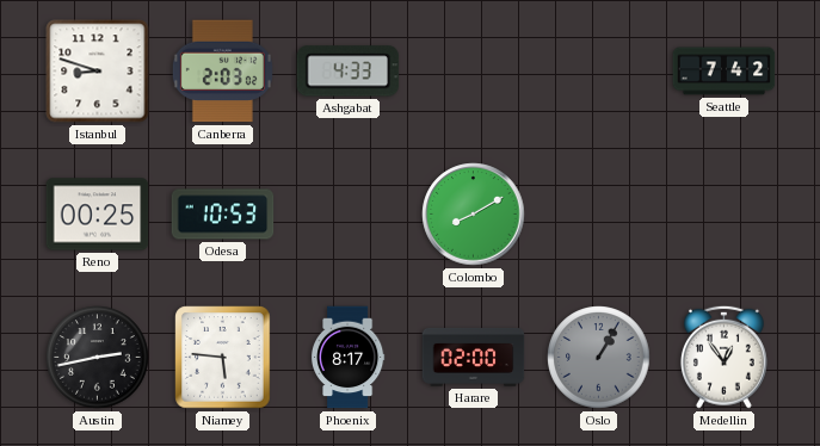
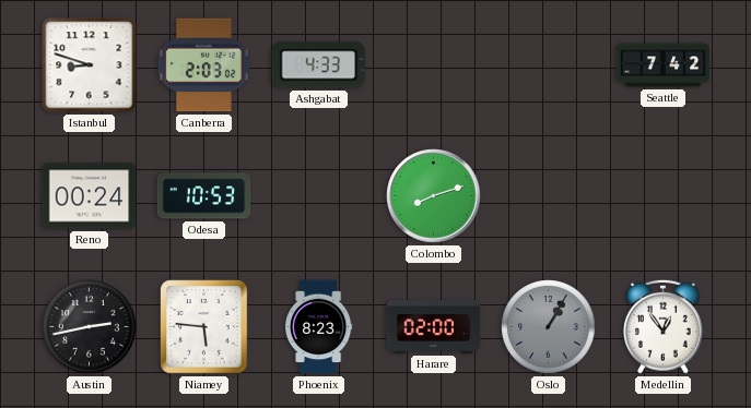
Reno: 00:25 -> 00:24 (90, 196)
Colombo: 8:10 -> 8:12 (434, 196)
Phoenix: 8:17 -> 8:23 (318, 327)
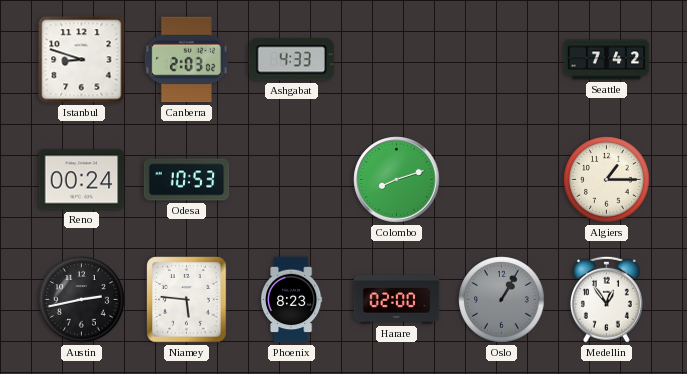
Algiers: none -> 1:15 (607, 180)
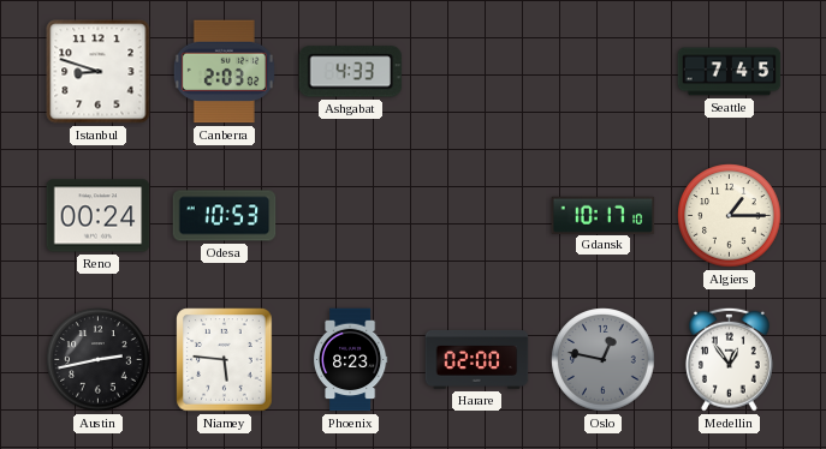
Seattle: 7:42 -> 7:45 (730, 72)
Colombo: 8:12 -> none (397, 180)
Gdansk: none -> 10:17 (604, 215)
Oslo: 1:05 -> 12:47 (604, 360)
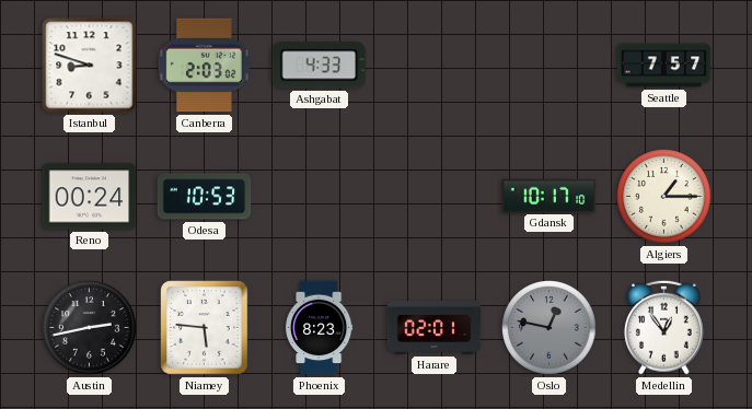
Seattle: 7:45 -> 7:57 (664, 66)
Harare: 02:00 -> 02:01 (435, 327)
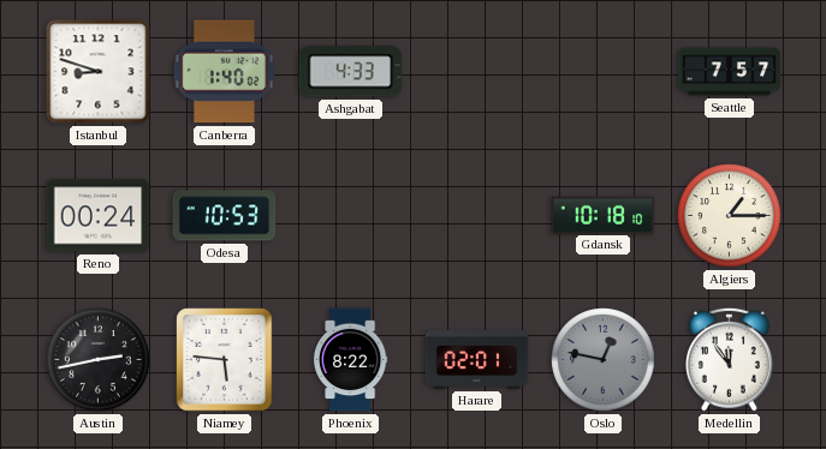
Canberra: 2:03 -> 1:40 (224, 72)
Gdansk: 10:17 -> 10:18 (604, 215)
Phoenix: 8:23 -> 8:22 (350, 360)
Medellin: 12:54 -> 11:54 (729, 359)
